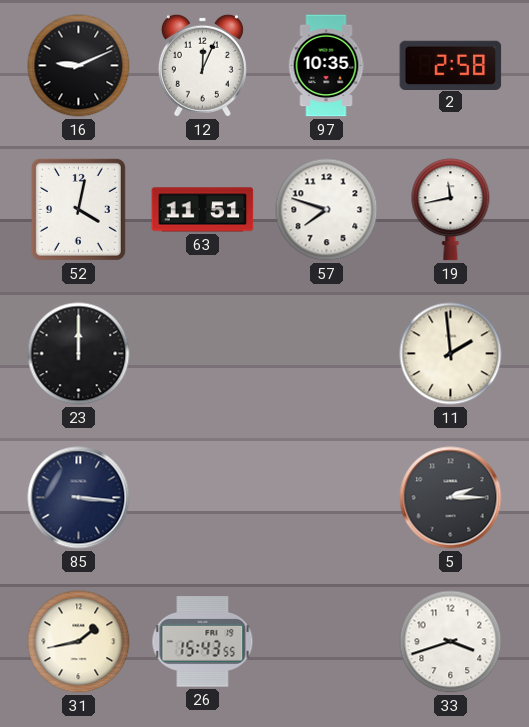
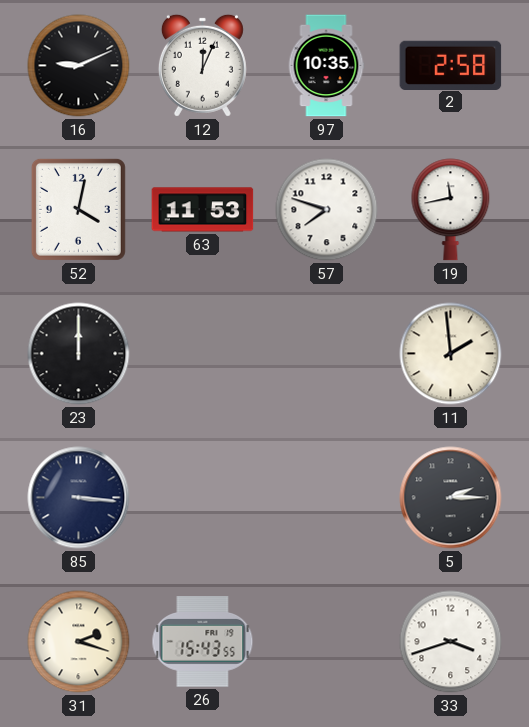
63: 11:51 -> 11:53 (203, 210)
31: 1:43 -> 2:18 (79, 642)
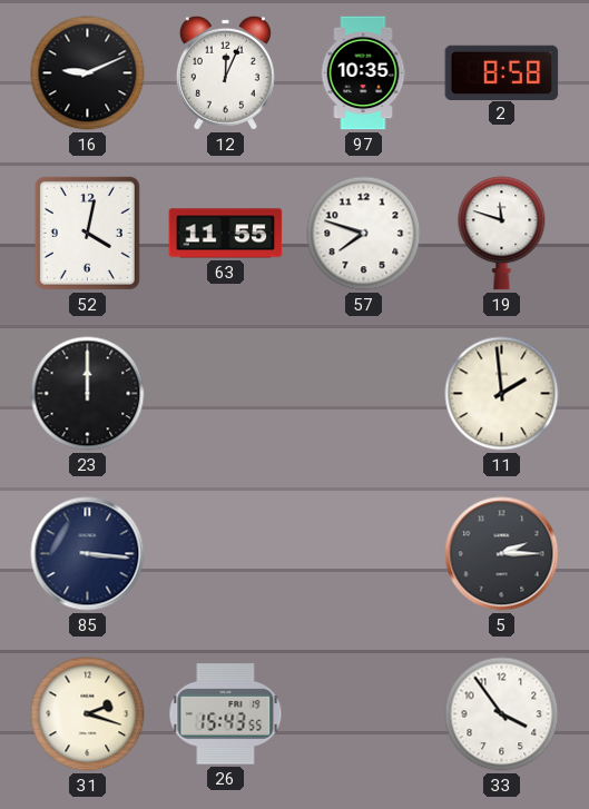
2: 2:58 -> 8:58 (502, 72)
63: 11:53 -> 11:55 (226, 234)
19: 11:43 -> 11:48 (502, 234)
33: 3:42 -> 3:54 (502, 714)
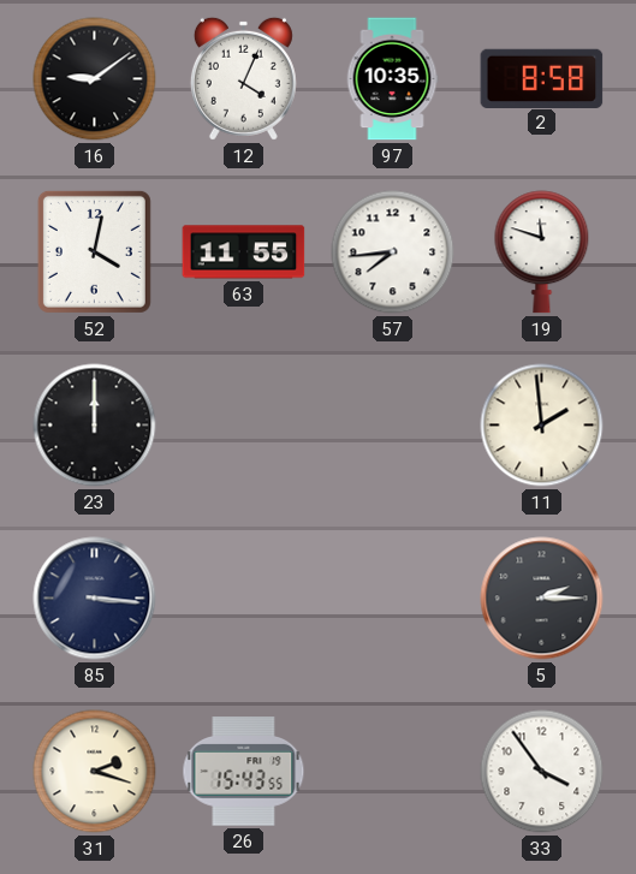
16: 9:11 -> 9:09 (95, 79)
12: 12:04 -> 4:04 (243, 78)
57: 7:48 -> 7:44 (393, 252)
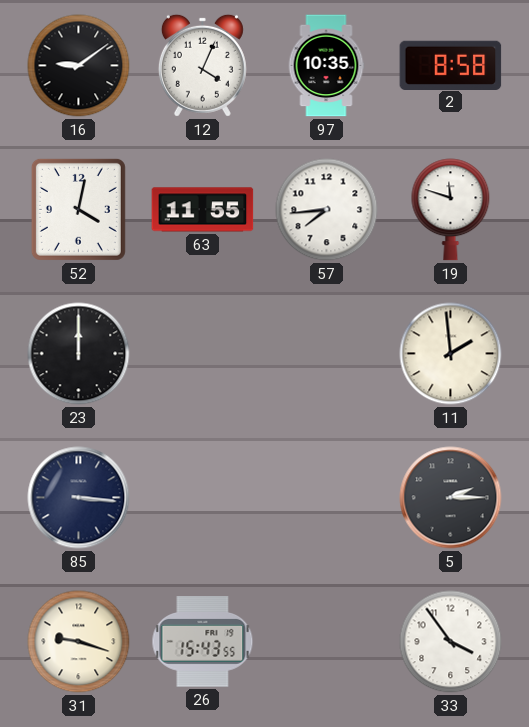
31: 2:18 -> 9:18 (79, 642)
